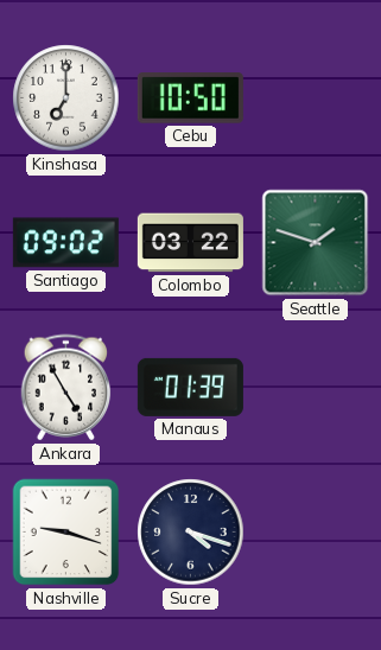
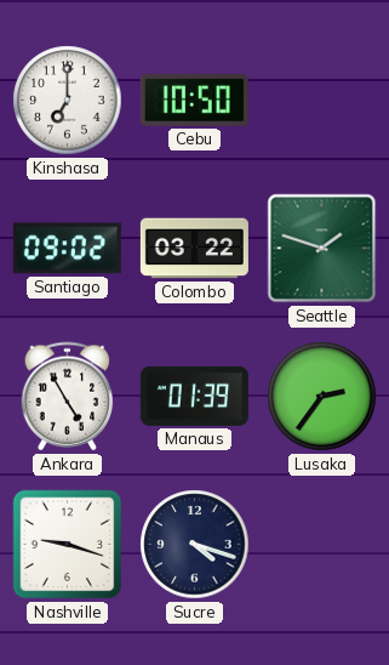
Lusaka: none -> 2:36 (322, 397)
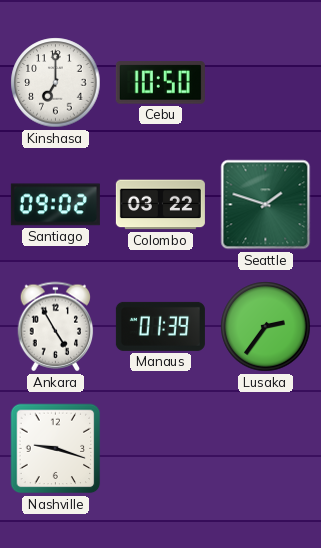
Sucre: 4:18 -> none (195, 545)
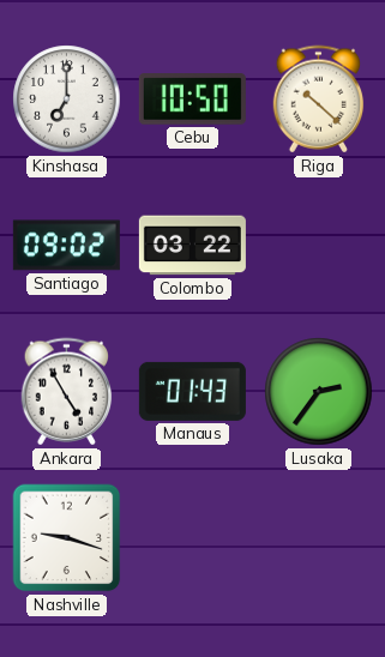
Riga: none -> 10:22 (319, 100)
Seattle: 1:48 -> none (266, 205)
Manaus: 01:39 -> 01:43 (192, 391)
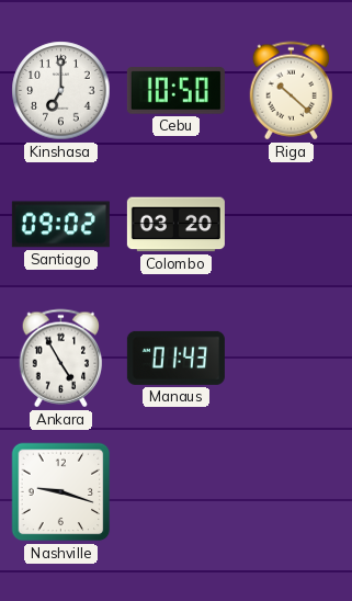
Colombo: 03:22 -> 03:20 (175, 225)
Lusaka: 2:36 -> none (319, 392)
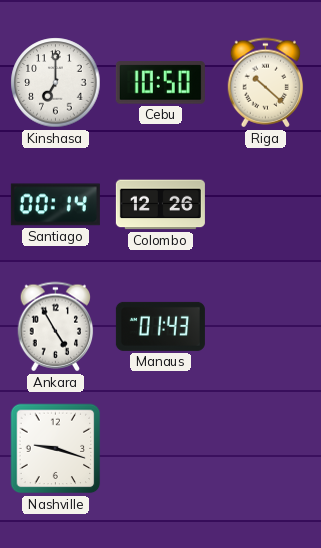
Santiago: 09:02 -> 00:14 (55, 205)
Colombo: 03:20 -> 12:26 (160, 205)
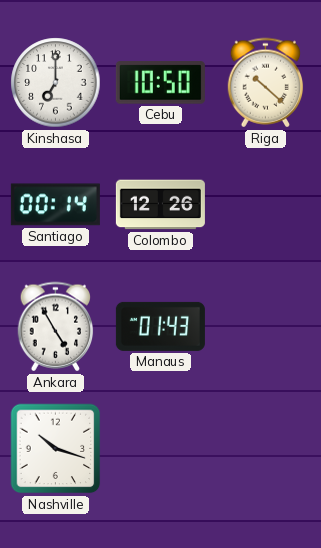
Nashville: 9:18 -> 10:18 (56, 449)
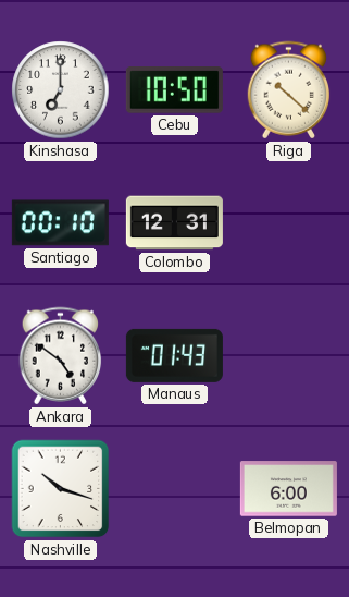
Santiago: 00:14 -> 00:10 (60, 223)
Colombo: 12:26 -> 12:31 (174, 223)
Ankara: 4:55 -> 4:51 (61, 356)
Belmopan: none -> 6:00 (288, 489)
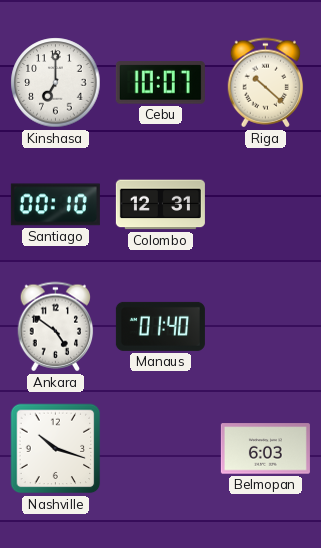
Cebu: 10:50 -> 10:07 (160, 83)
Manaus: 01:43 -> 01:40 (160, 326)
Belmopan: 6:00 -> 6:03 (265, 449)
